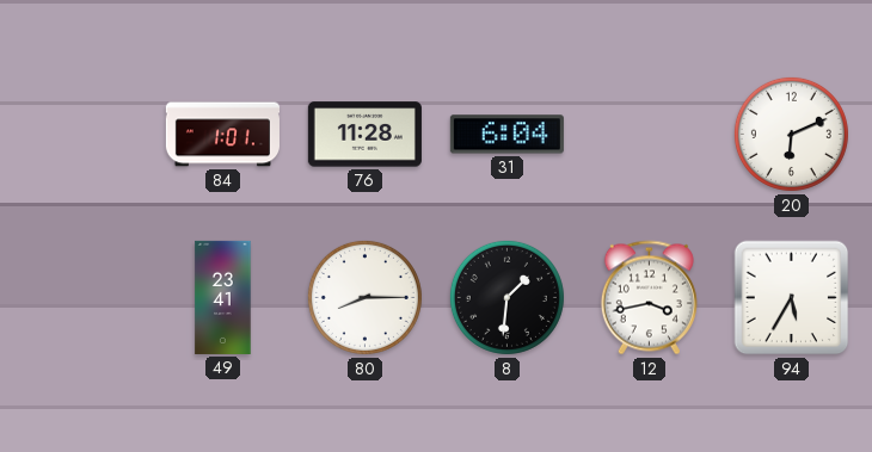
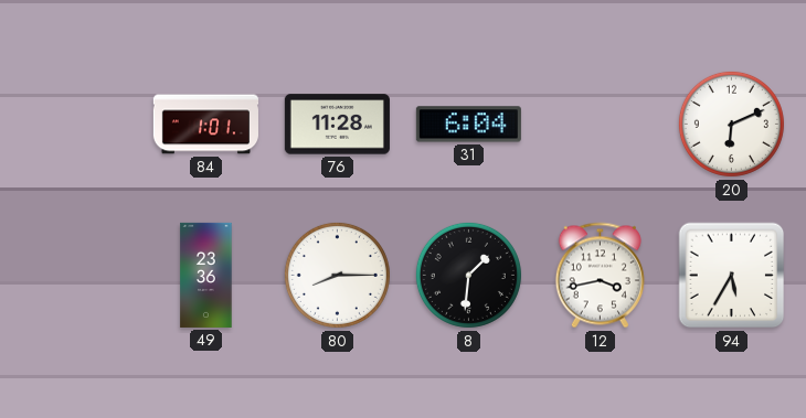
49: 23:41 -> 23:36 (206, 275)
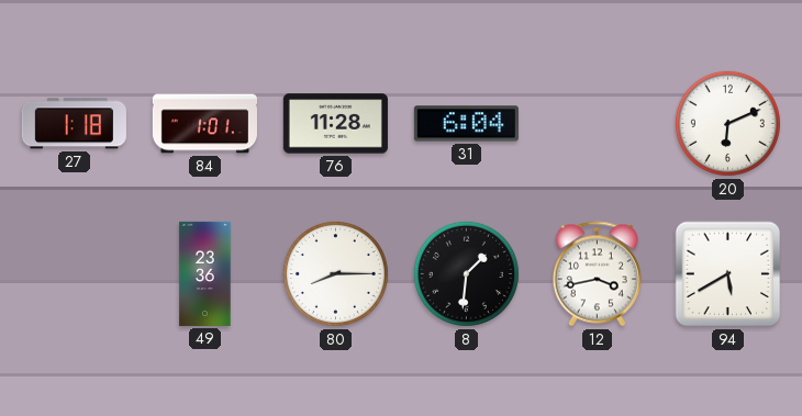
27: none -> 1:18 (74, 124)
94: 5:35 -> 5:40 (728, 274)
